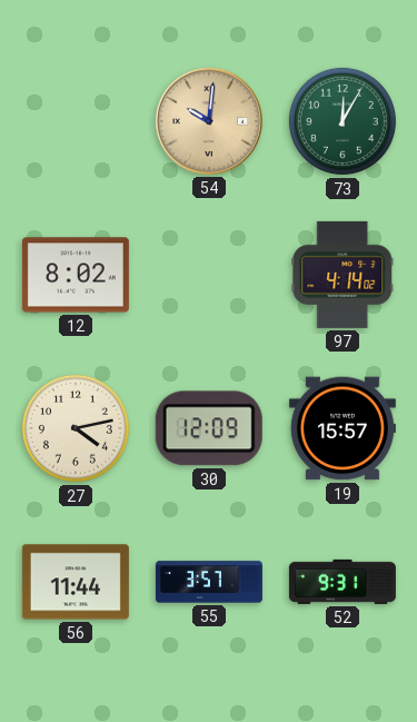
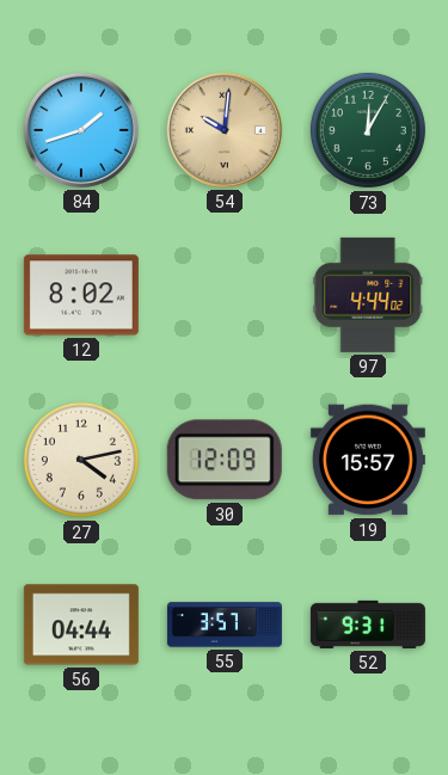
84: none -> 1:42 (81, 130)
97: 4:14 -> 4:44 (368, 295)
56: 11:44 -> 04:44 (81, 625)
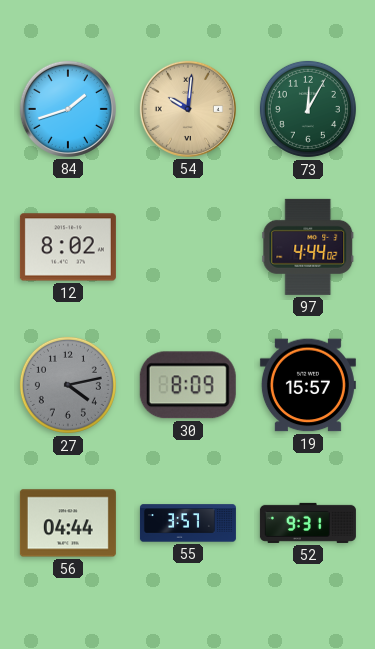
27 dial: cream -> grey (68, 385)
30: 12:09 -> 8:09 (188, 385)
